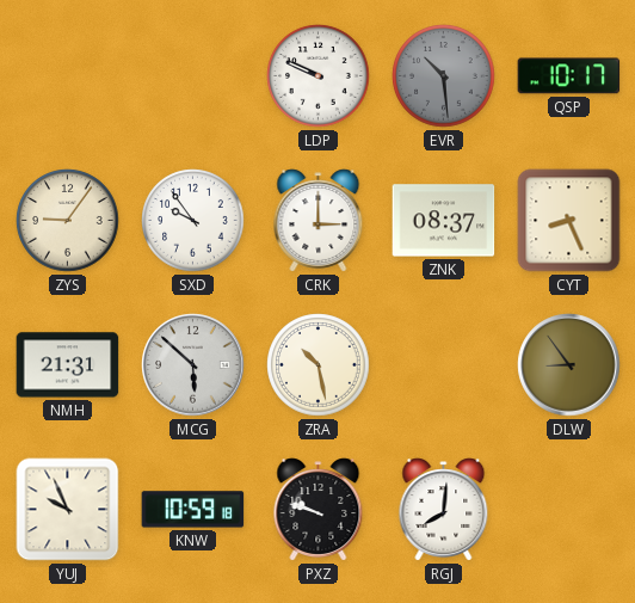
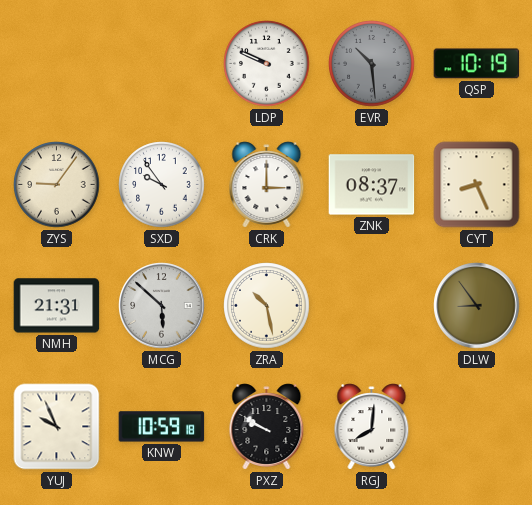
QSP: 10:17 -> 10:19 (477, 64)
PXZ: 9:48 -> 9:50 (267, 427)
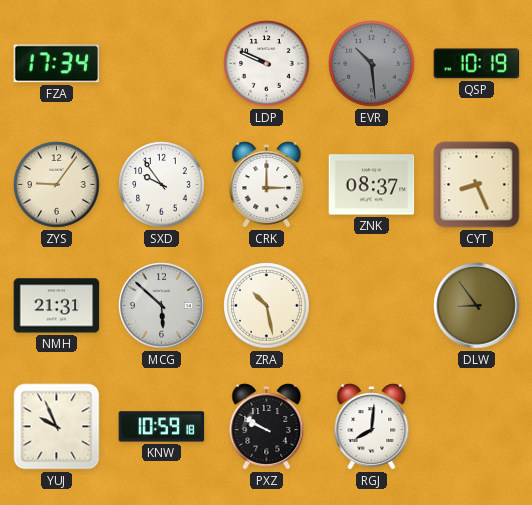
FZA: none -> 17:34 (57, 64)
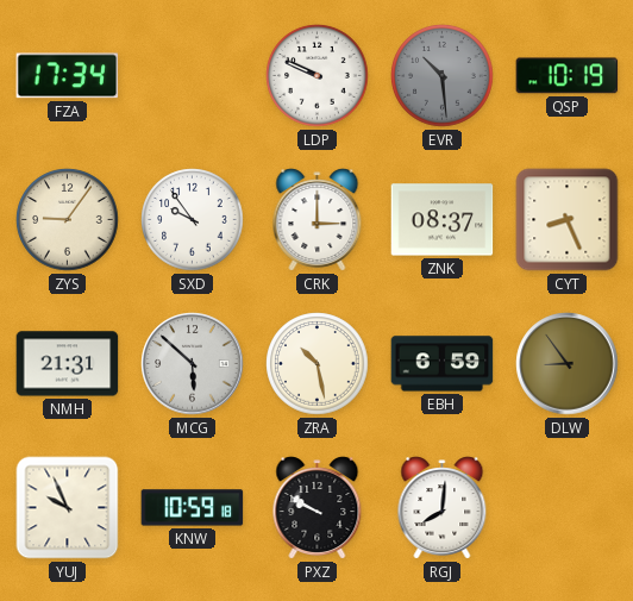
EBH: none -> 6:59 (443, 364)
